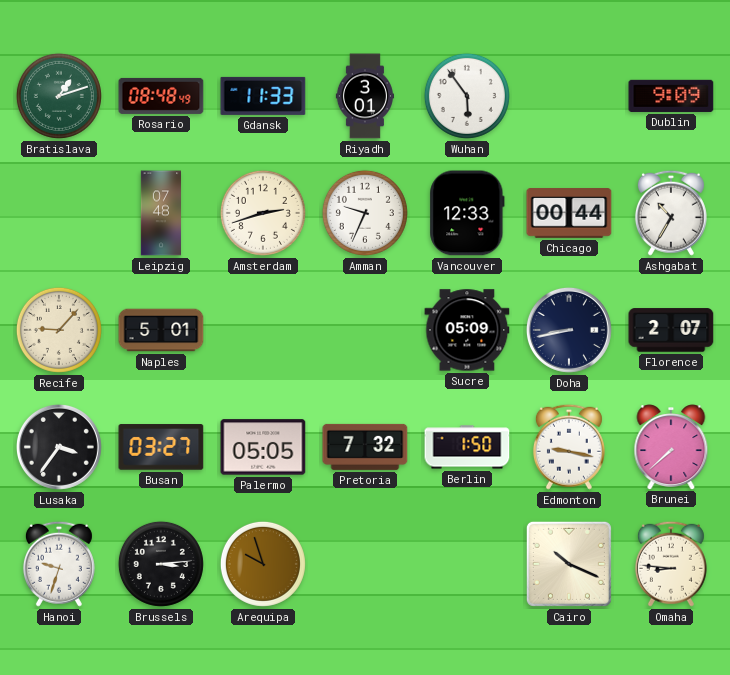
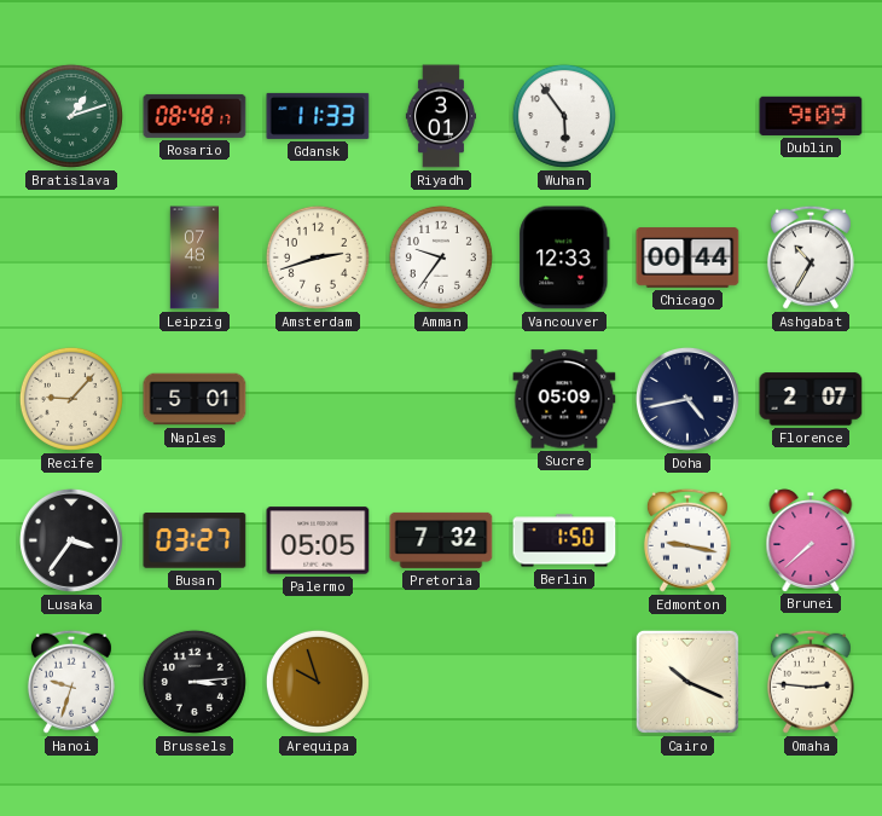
Rosario: 08:48:49 -> 08:48:17 (195, 116)
Amman: 9:34 -> 9:36 (441, 257)
Doha: 8:43 -> 4:43 (687, 399)
Omaha: 8:46 -> 2:46 (811, 682)
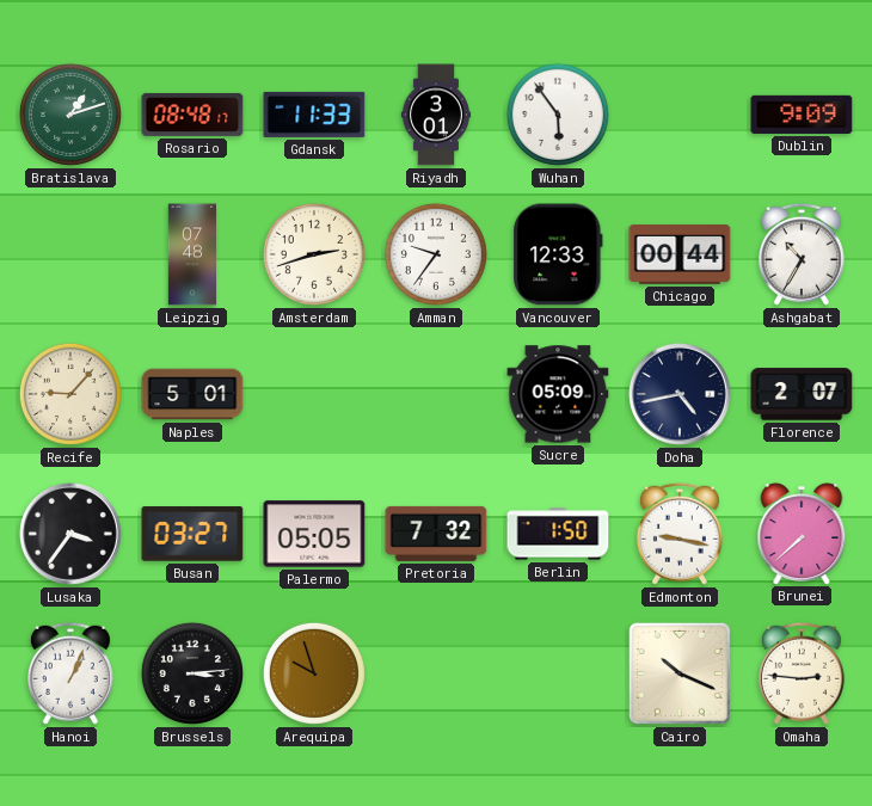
Hanoi: 9:33 -> 1:04 (70, 673)
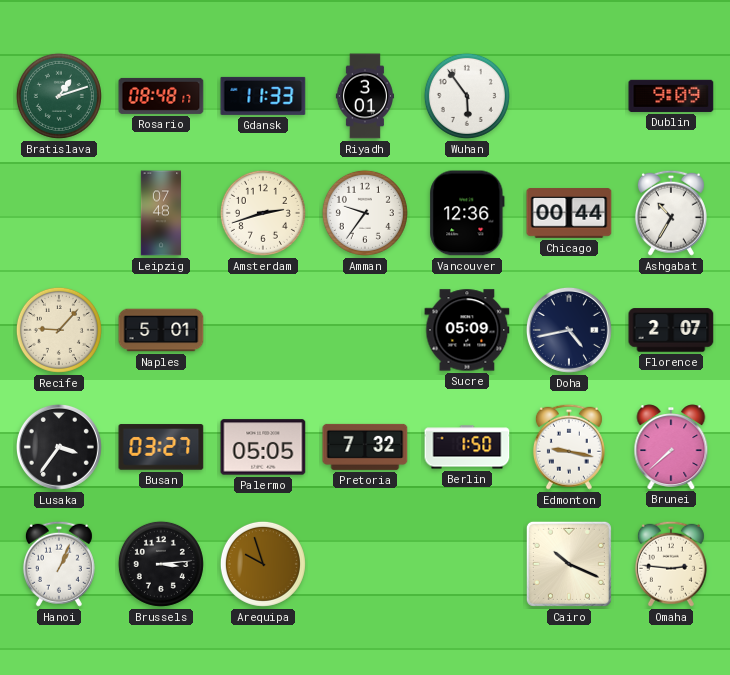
Vancouver: 12:33 -> 12:36 (467, 213)
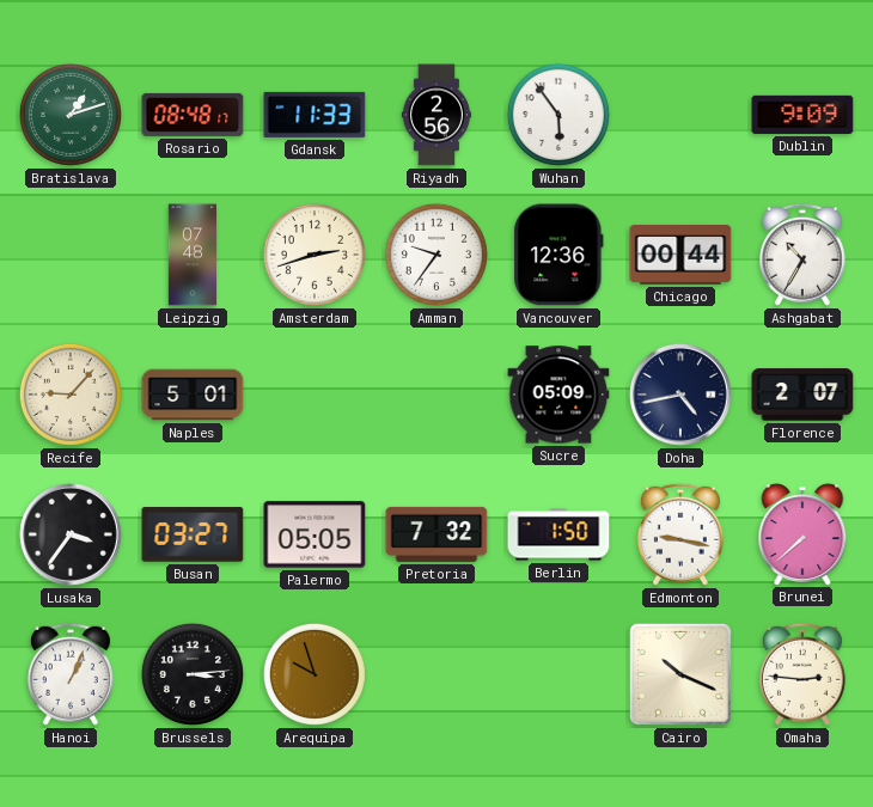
Riyadh: 3:01 -> 2:56 (435, 115)
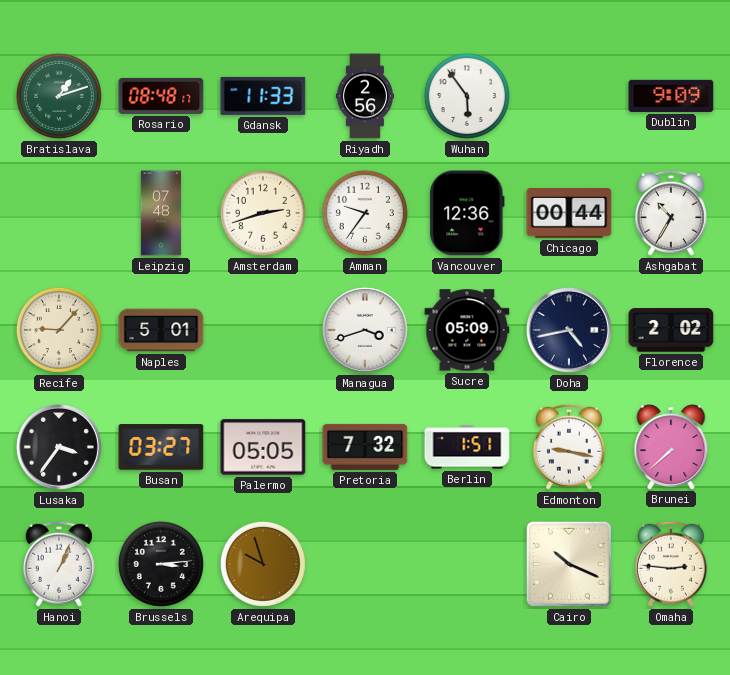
Managua: none -> 3:42 (365, 330)
Florence: 2:07 -> 2:02 (671, 330)
Berlin: 1:50 -> 1:51 (467, 447)
